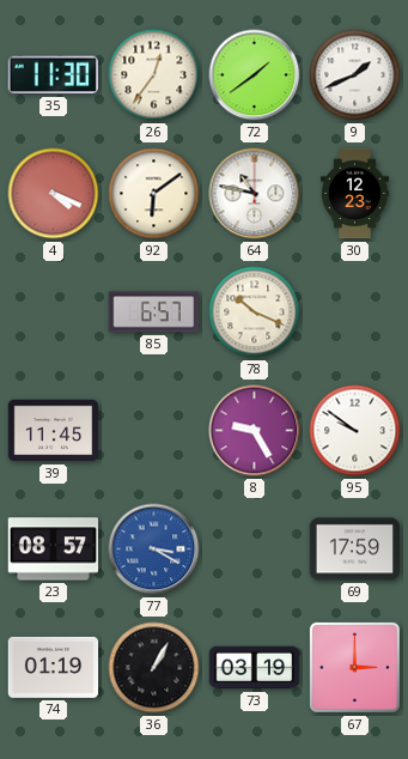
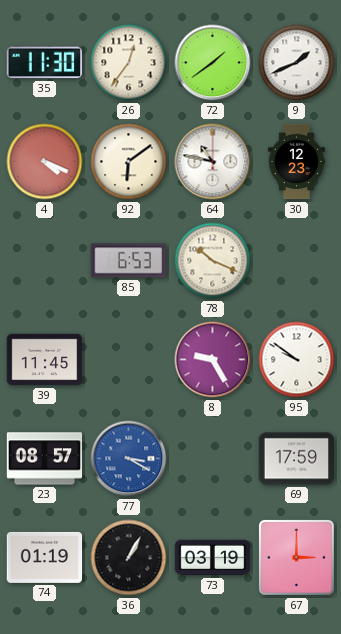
85: 6:57 -> 6:53 (128, 261)
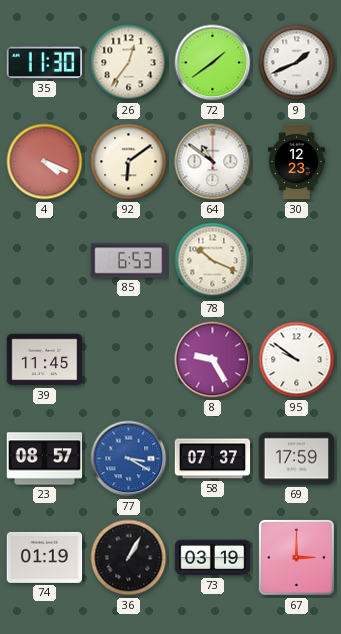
64: 10:47 -> 10:51 (213, 162)
58: none -> 07:37 (213, 459)
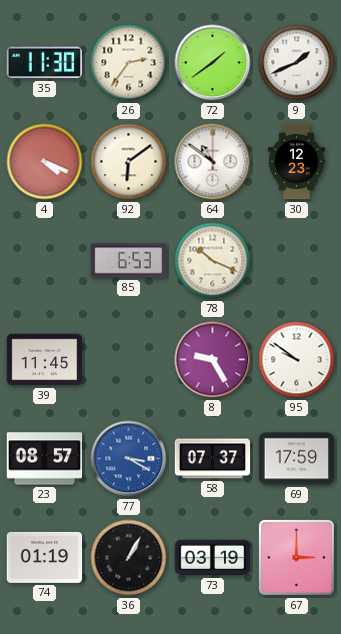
26: 12:36 -> 2:36 (129, 63)
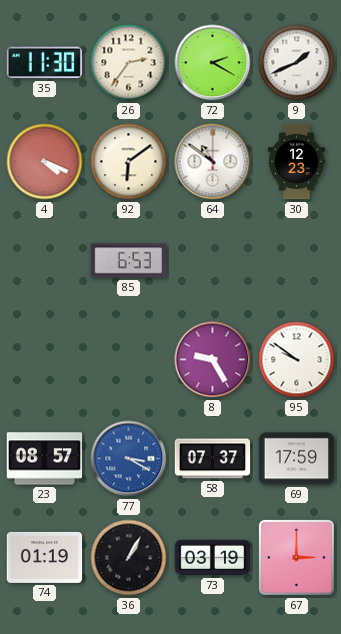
72: 1:39 -> 2:20 (213, 63)
78: 10:19 -> none (213, 261)
39: 11:45 -> none (45, 360)
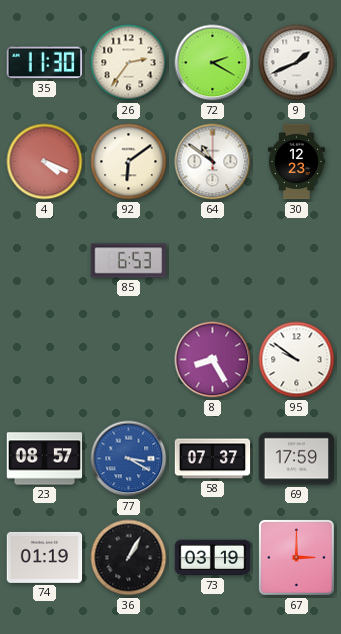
8: 9:25 -> 8:25 (213, 360)
